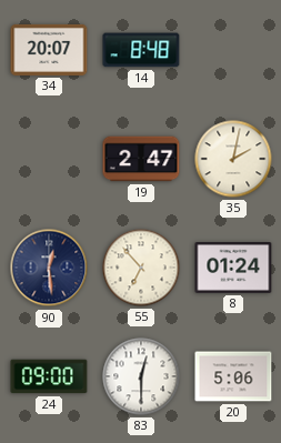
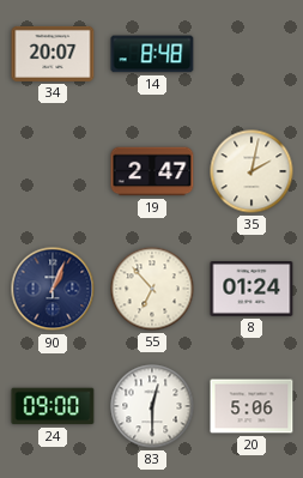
90: 12:29 -> 1:04 (53, 289)
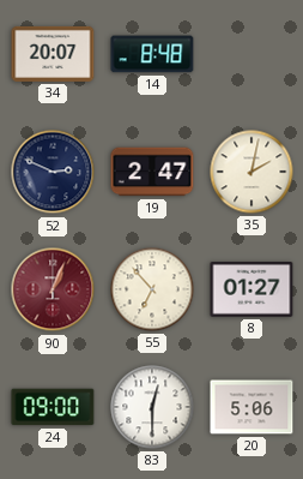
52: none -> 2:49 (53, 172)
90 dial: navy -> burgundy (53, 289)
8: 01:24 -> 01:27 (252, 291)
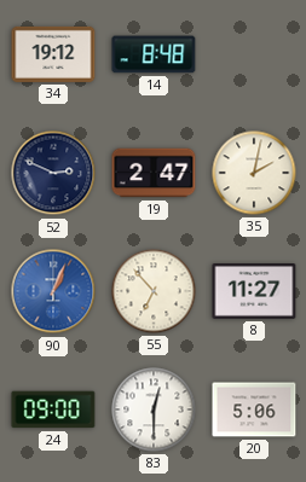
34: 20:07 -> 19:12 (53, 54)
90 dial: burgundy -> blue (53, 291)
8: 01:27 -> 11:27 (254, 292)
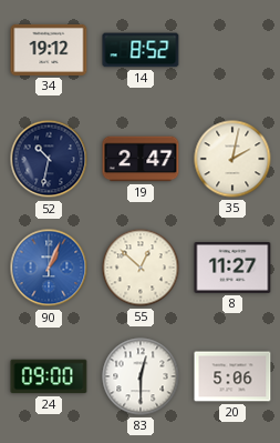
14: 8:48 -> 8:52 (141, 50)
52: 2:49 -> 10:32 (49, 159)
55: 6:53 -> 12:52 (141, 268)
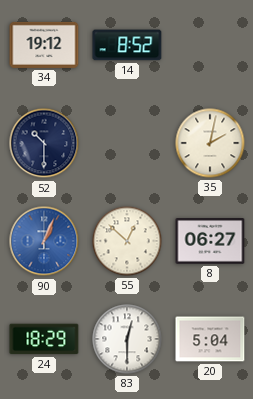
52: 10:32 -> 10:30 (44, 143)
19: 2:47 -> none (141, 159)
8: 11:27 -> 06:27 (210, 242)
24: 09:00 -> 18:29 (44, 339)
20: 5:06 -> 5:04 (210, 339)
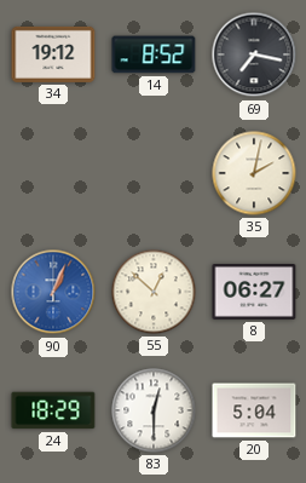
69: none -> 7:17 (254, 54)
52: 10:30 -> none (44, 143)
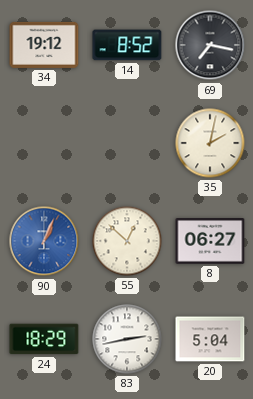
83: 12:30 -> 2:43 (127, 339)
